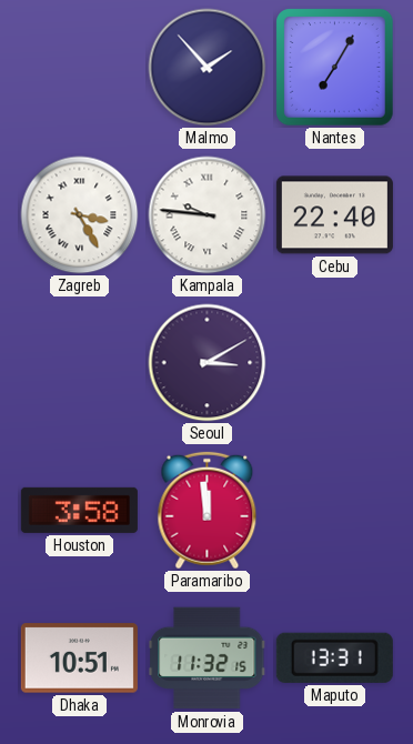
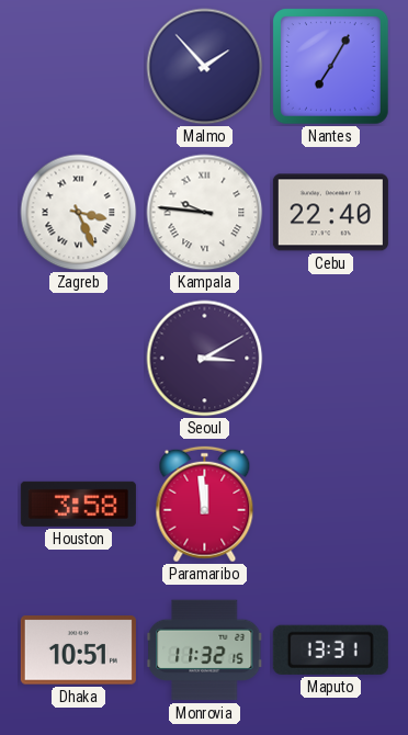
Zagreb: 3:25 -> 3:26 (79, 213)
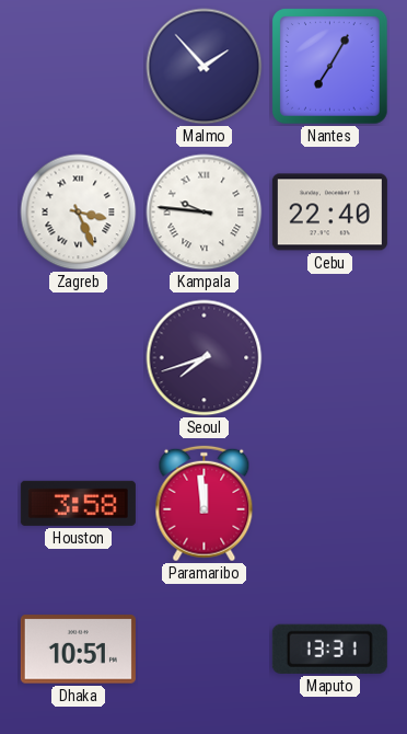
Seoul: 3:10 -> 7:42 (205, 358)
Monrovia: 11:32 -> none (205, 651)
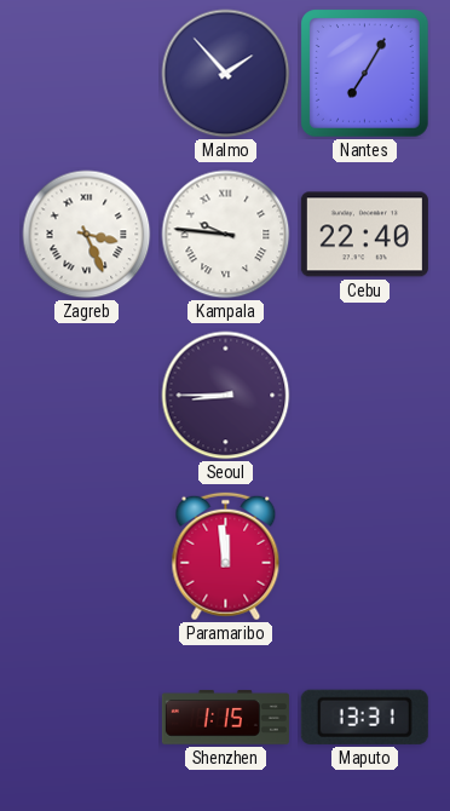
Seoul: 7:42 -> 8:45 (226, 396)
Houston: 3:58 -> none (78, 503)
Dhaka: 10:51 -> none (78, 650)
Shenzhen: none -> 1:15 (225, 718)
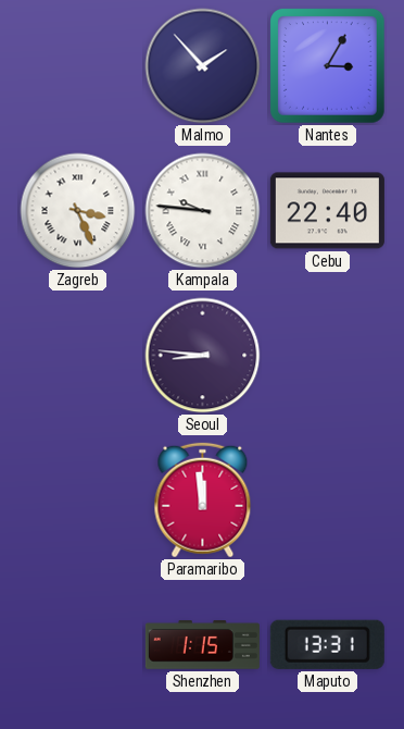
Nantes: 7:05 -> 3:05 (328, 66)
Seoul: 8:45 -> 8:46 (203, 356)
